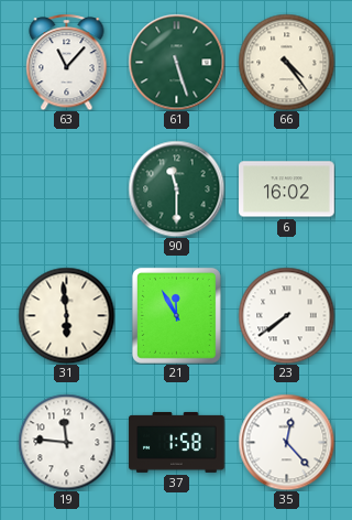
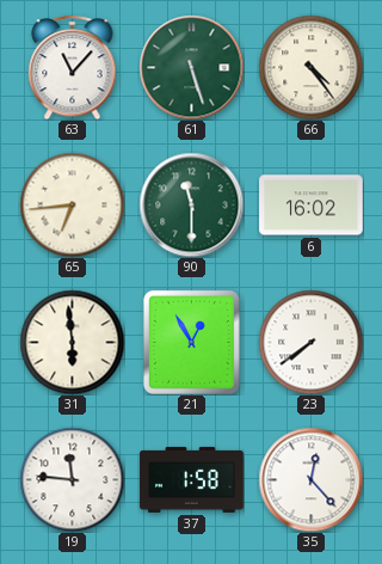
65: none -> 6:44 (72, 204)
21: 11:55 -> 12:55 (191, 342)
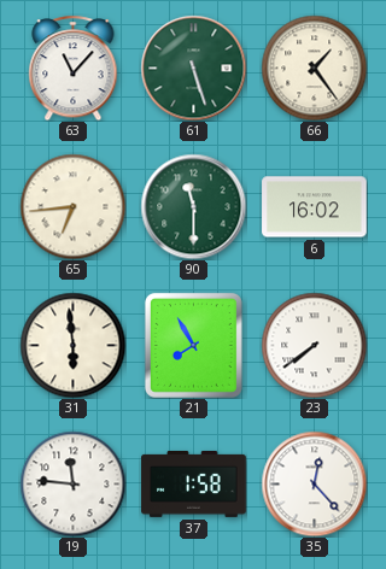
66: 4:24 -> 1:24 (314, 68)
21: 12:55 -> 7:55 (193, 345)
